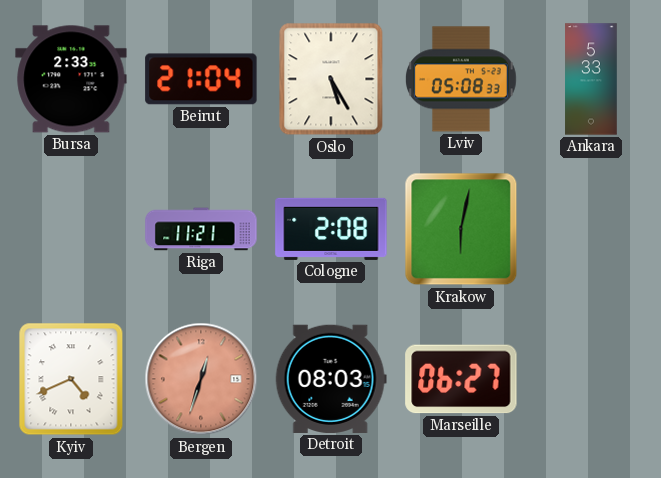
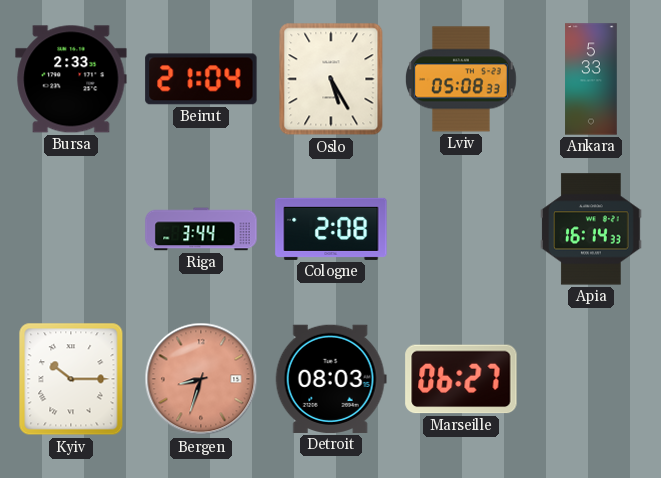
Riga: 11:21 -> 3:44 (201, 229)
Krakow: 6:02 -> none (461, 229)
Apia: none -> 16:14 (591, 229)
Kyiv: 4:41 -> 10:15 (71, 379)
Bergen: 12:33 -> 8:33 (201, 379)
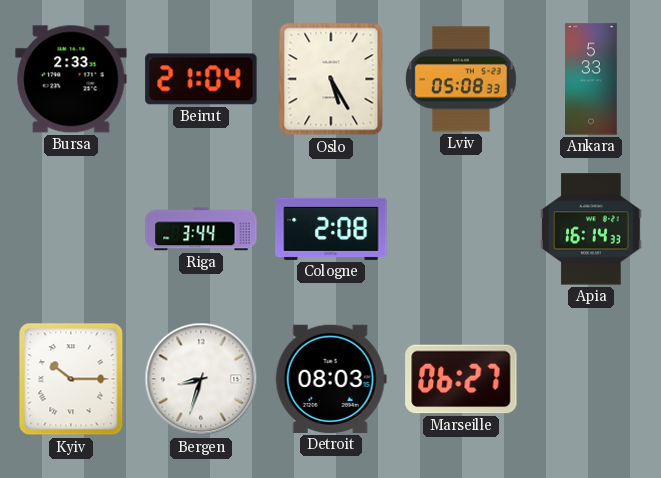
Bergen dial: salmon -> white (201, 379)
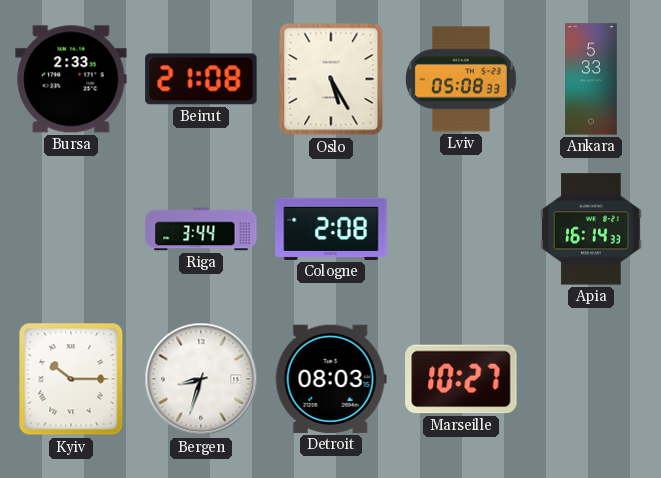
Beirut: 21:04 -> 21:08 (201, 79)
Marseille: 06:27 -> 10:27 (461, 379)
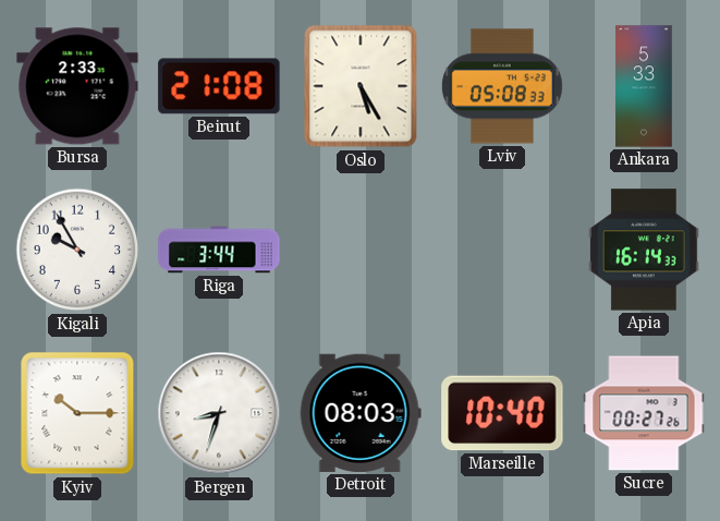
Kigali: none -> 9:55 (77, 250)
Cologne: 2:08 -> none (331, 229)
Marseille: 10:27 -> 10:40 (502, 413)
Sucre: none -> 00:27 (644, 413)
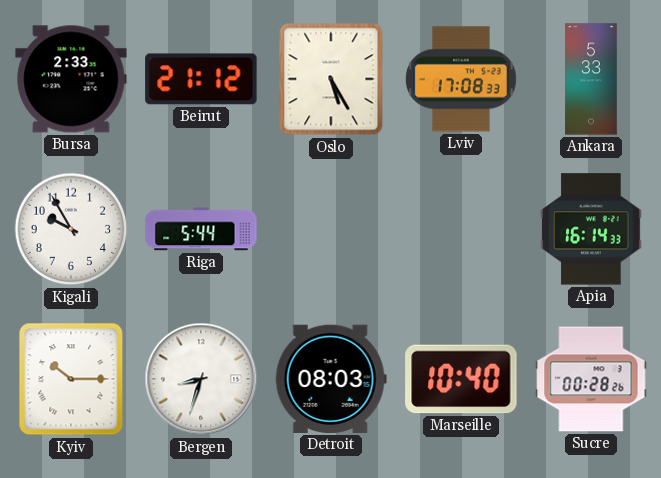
Beirut: 21:08 -> 21:12 (201, 79)
Lviv: 05:08 -> 17:08 (461, 79)
Riga: 3:44 -> 5:44 (201, 229)
Sucre: 00:27 -> 00:28 (591, 379)
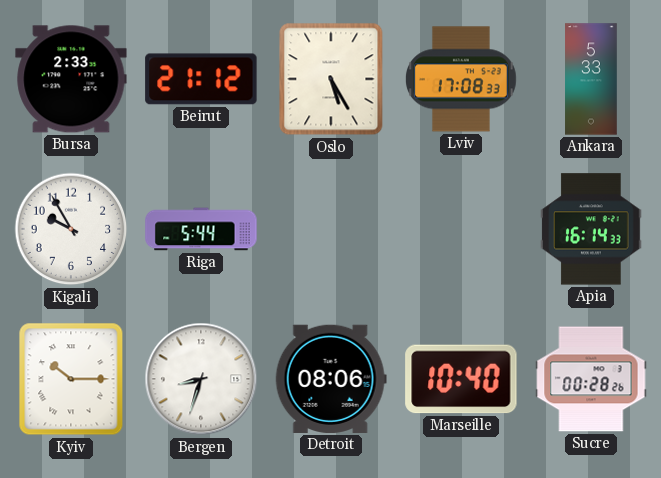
Detroit: 08:03 -> 08:06 (331, 379)
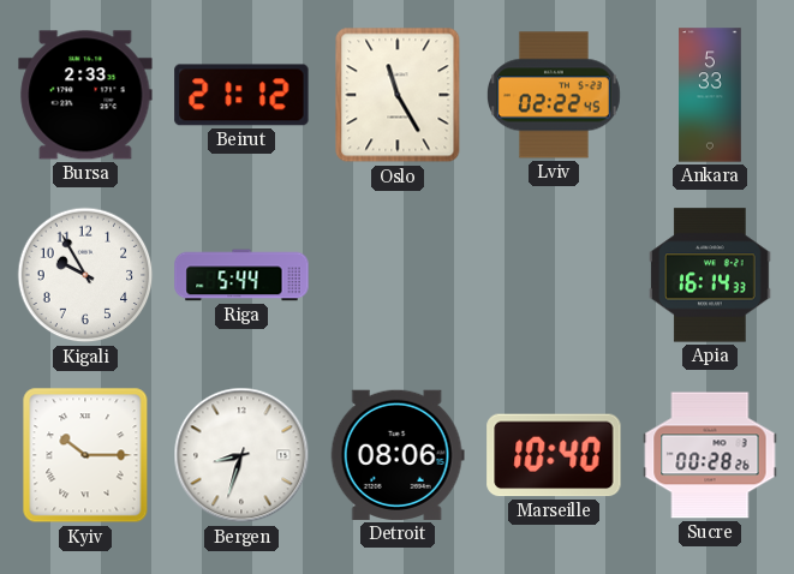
Oslo: 5:25 -> 11:25 (398, 95)
Lviv: 17:08 -> 02:22 (554, 95)
